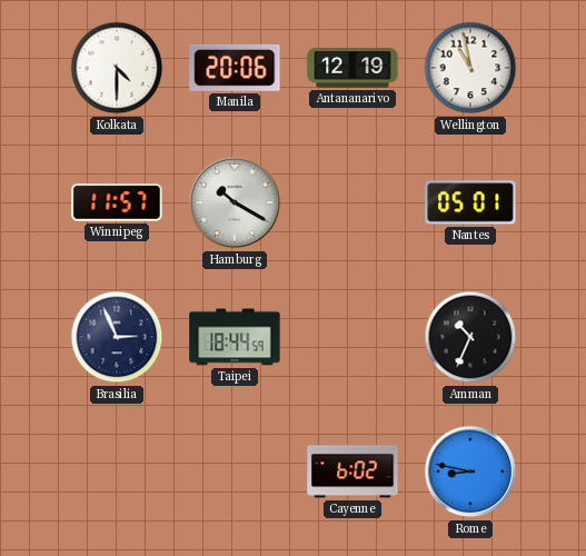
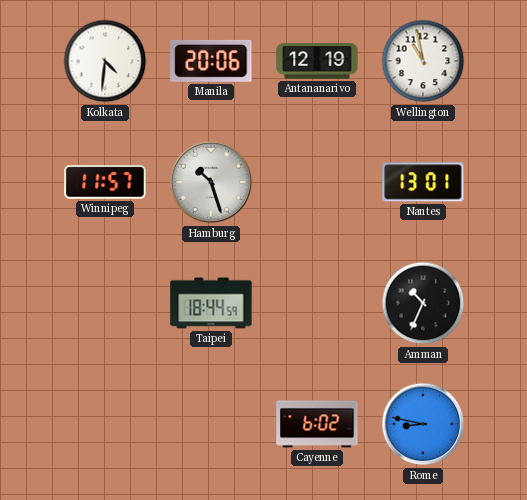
Kolkata: 4:30 -> 4:31 (105, 61)
Hamburg: 10:20 -> 10:27 (211, 182)
Nantes: 05:01 -> 13:01 (423, 182)
Brasilia: 2:56 -> none (117, 337)
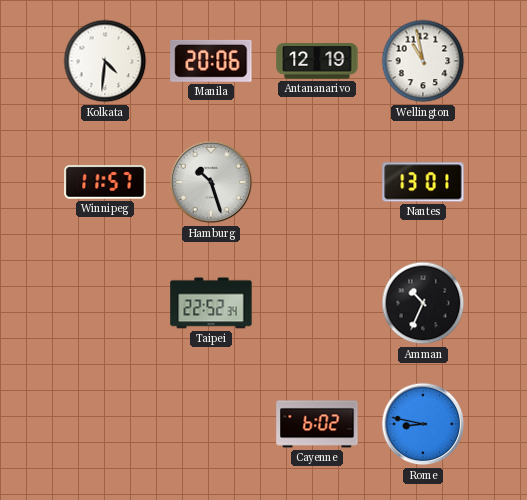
Taipei: 18:44 -> 22:52 (211, 303)
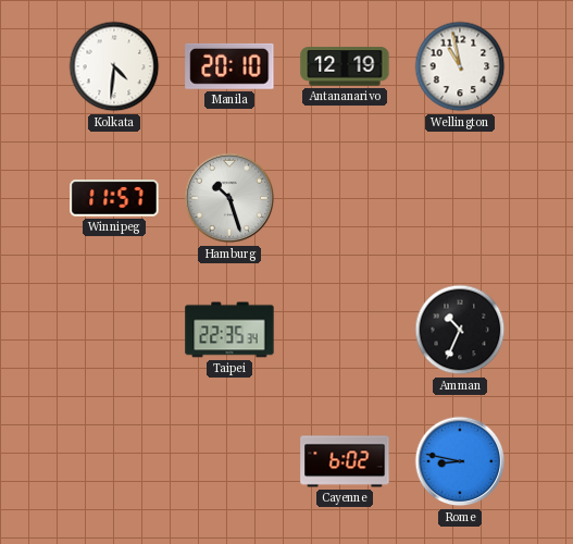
Manila: 20:06 -> 20:10 (229, 66)
Nantes: 13:01 -> none (423, 182)
Taipei: 22:52 -> 22:35 (229, 330)
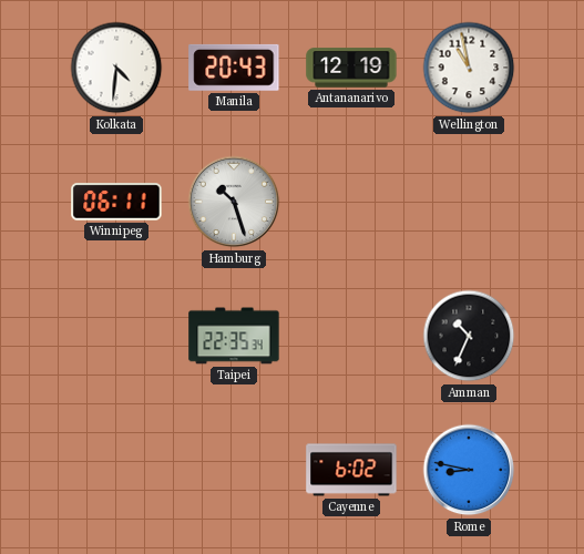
Manila: 20:10 -> 20:43 (234, 68)
Winnipeg: 11:57 -> 06:11 (116, 202)
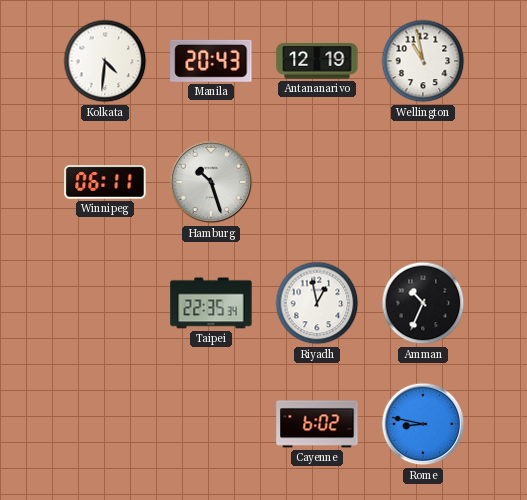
Riyadh: none -> 12:58 (317, 303)
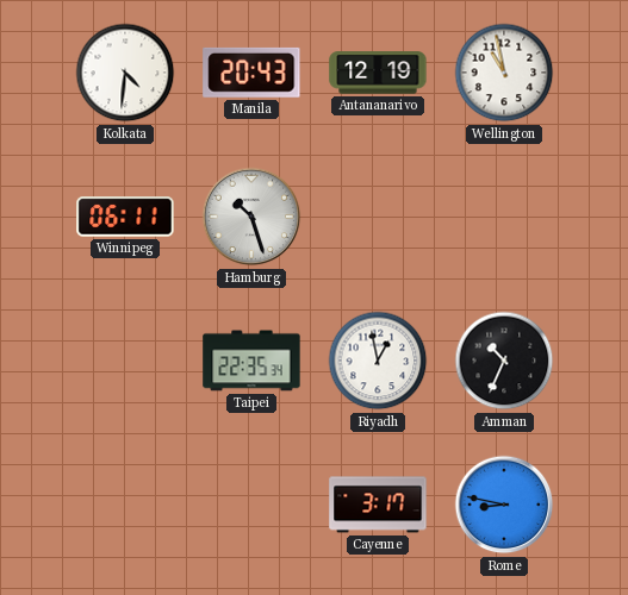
Cayenne: 6:02 -> 3:17 (378, 505)
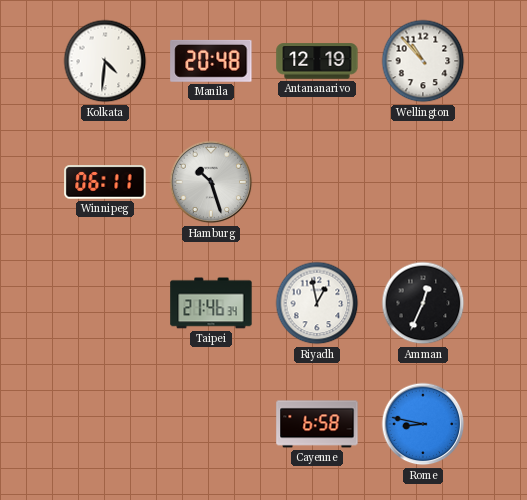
Manila: 20:43 -> 20:48 (211, 61)
Wellington: 10:58 -> 10:53 (423, 61)
Taipei: 22:35 -> 21:46 (211, 303)
Amman: 10:34 -> 12:34 (423, 303)
Cayenne: 3:17 -> 6:58 (317, 424)
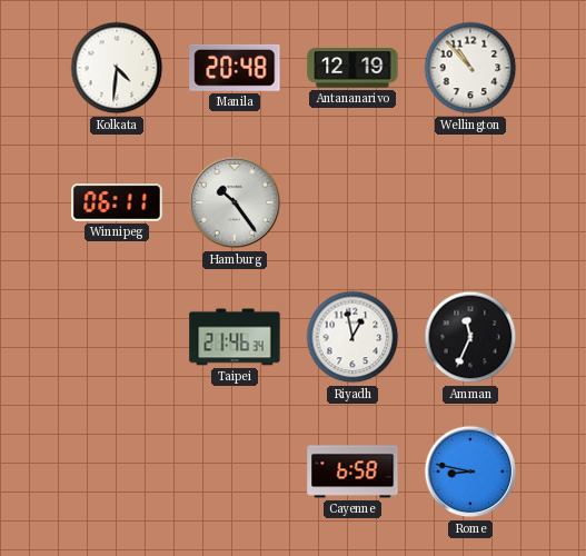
Hamburg: 10:27 -> 10:24 (235, 202)
Amman: 12:34 -> 11:34 (470, 337)
